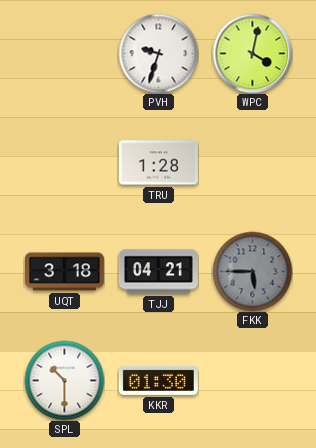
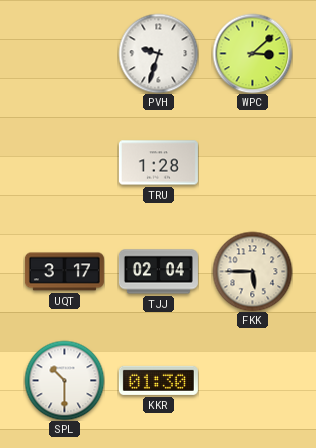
WPC: 4:02 -> 3:08 (252, 53)
UQT: 3:18 -> 3:17 (64, 272)
TJJ: 04:21 -> 02:04 (158, 272)
FKK dial: grey -> cream (252, 271)
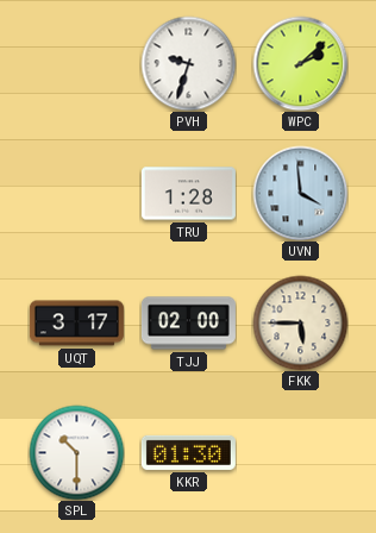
WPC: 3:08 -> 2:08 (300, 63)
UVN: none -> 3:59 (300, 193)
TJJ: 02:04 -> 02:00 (188, 324)
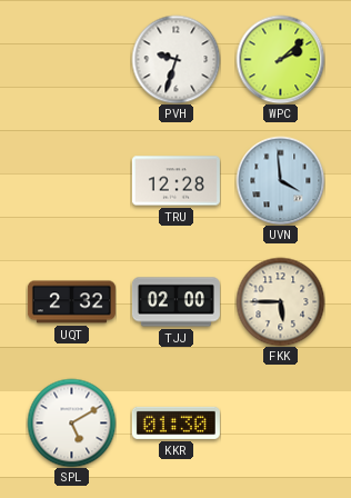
TRU: 1:28 -> 12:28 (175, 181)
UQT: 3:17 -> 2:32 (71, 302)
SPL: 10:30 -> 5:10 (71, 422)
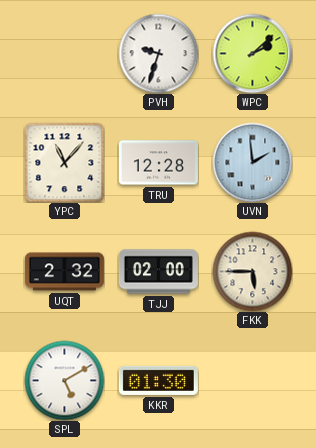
YPC: none -> 11:07 (64, 162)
UVN: 3:59 -> 1:59 (252, 162)
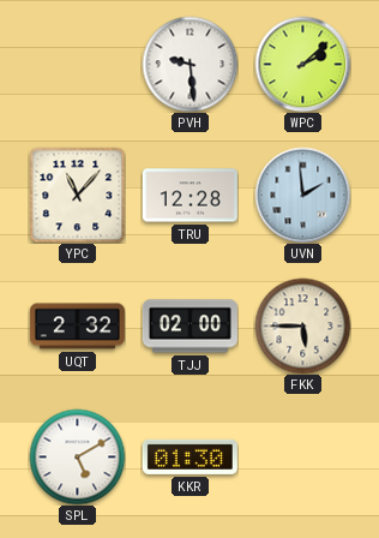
PVH: 9:33 -> 9:29 (189, 64)
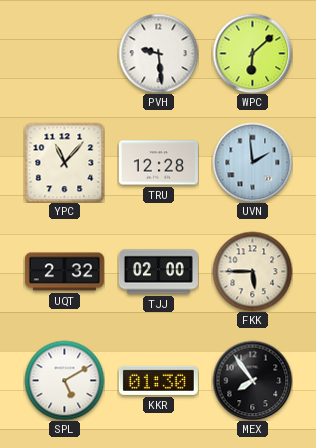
WPC: 2:08 -> 6:08 (252, 53)
MEX: none -> 7:54 (252, 380)
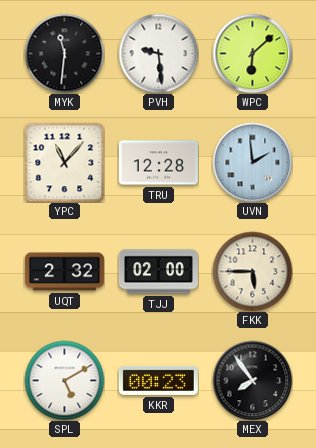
MYK: none -> 11:31 (64, 53)
KKR: 01:30 -> 00:23 (158, 380)
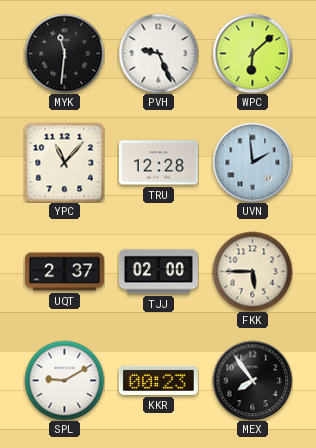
PVH: 9:29 -> 9:26 (158, 53)
UQT: 2:32 -> 2:37 (64, 272)
SPL: 5:10 -> 9:10 (64, 380)
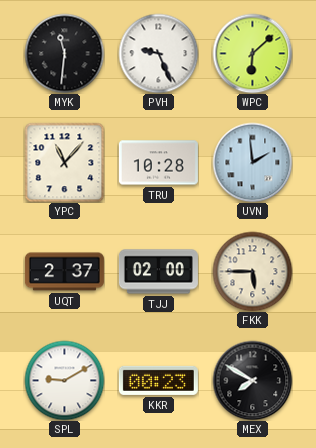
TRU: 12:28 -> 10:28 (158, 163)
MEX: 7:54 -> 7:50 (252, 380)
